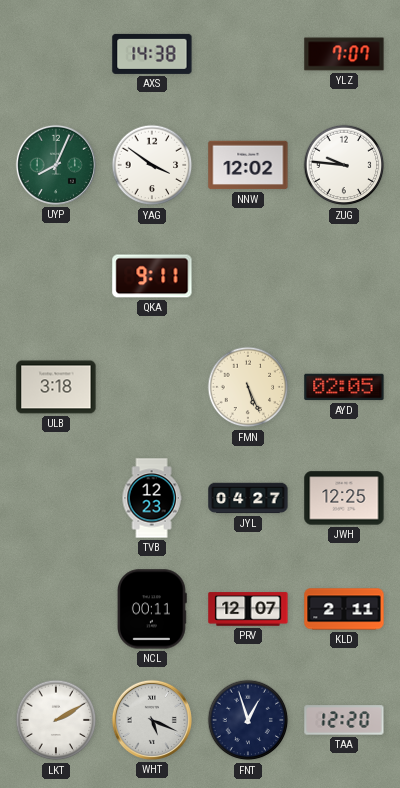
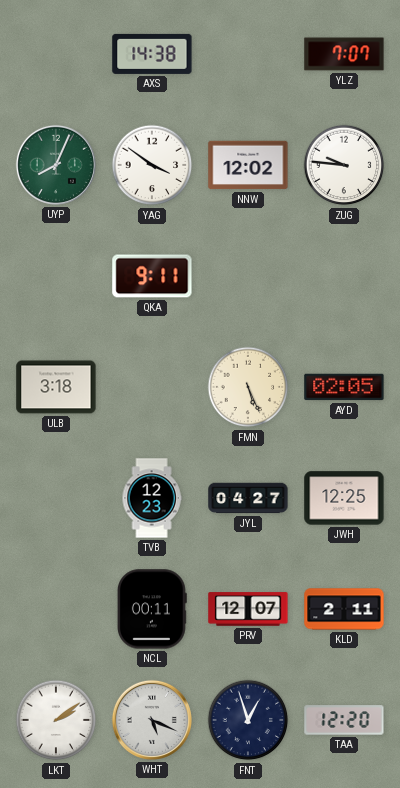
LKT: 2:10 -> 2:09 (56, 720)
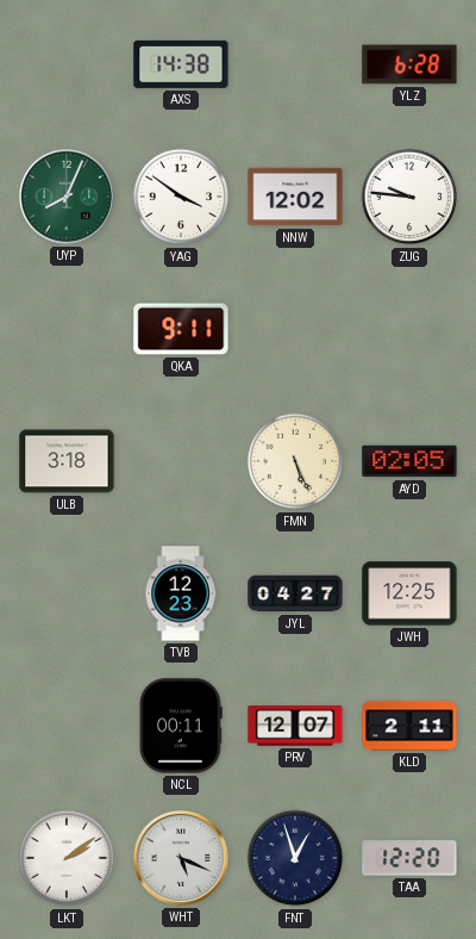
YLZ: 7:07 -> 6:28 (409, 64)
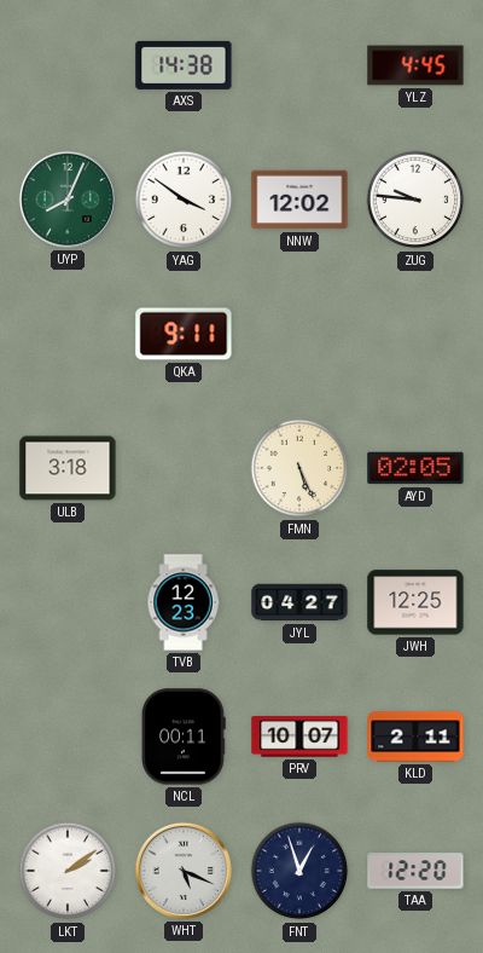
YLZ: 6:28 -> 4:45 (415, 65)
PRV: 12:07 -> 10:07 (299, 737)
